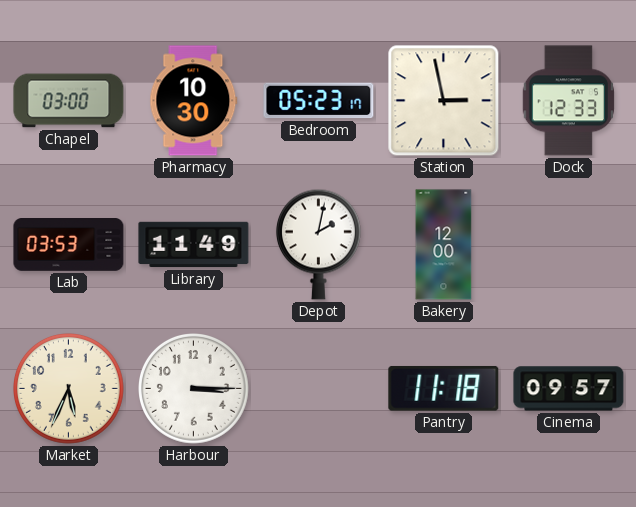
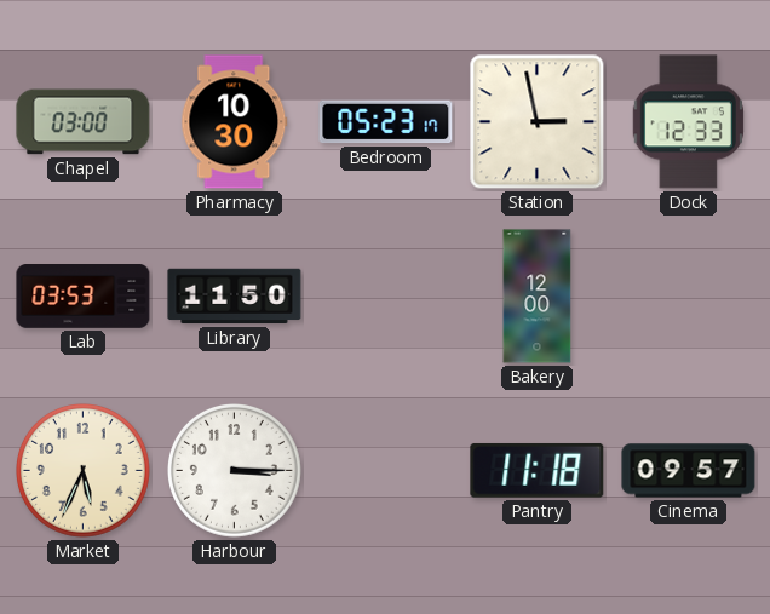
Library: 11:49 -> 11:50 (235, 297)
Depot: 2:02 -> none (318, 244)
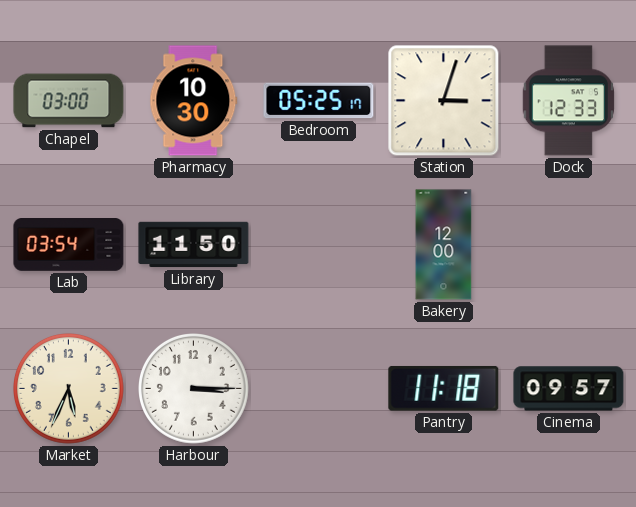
Bedroom: 05:23 -> 05:25 (319, 101)
Station: 2:58 -> 3:03 (444, 101)
Lab: 03:53 -> 03:54 (69, 245)
